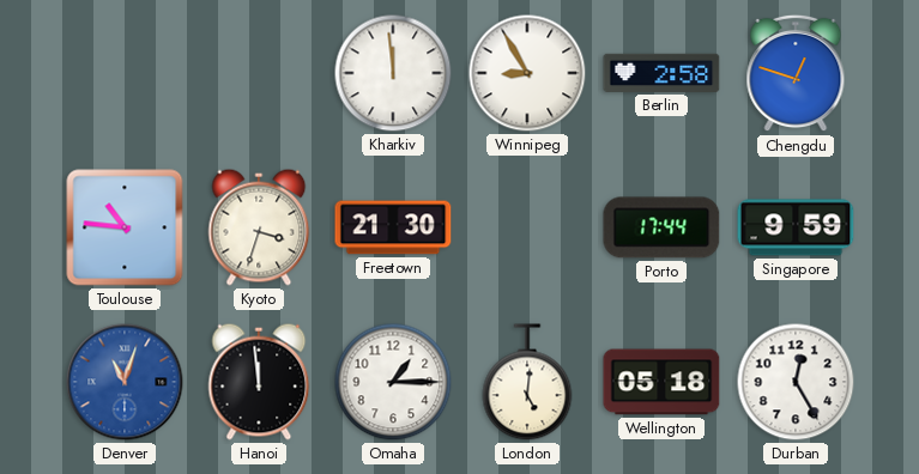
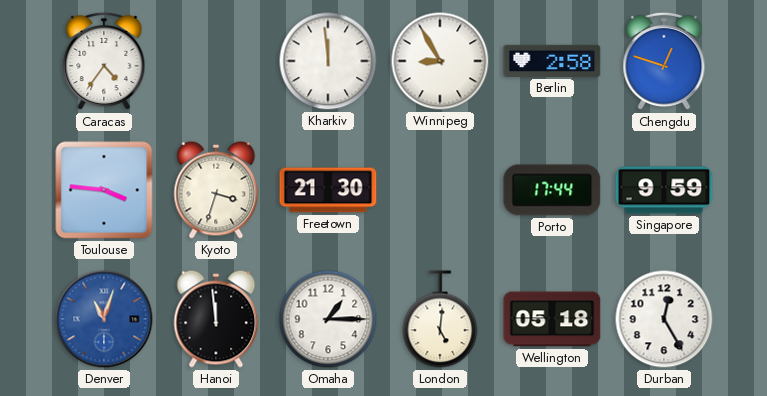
Caracas: none -> 4:36 (104, 61)
Toulouse: 10:46 -> 3:46 (104, 190)
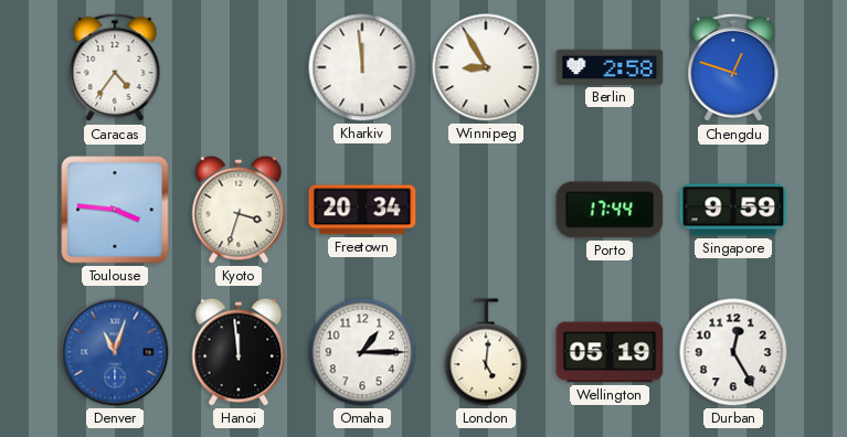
Freetown: 21:30 -> 20:34 (362, 210)
Wellington: 05:18 -> 05:19 (610, 352)
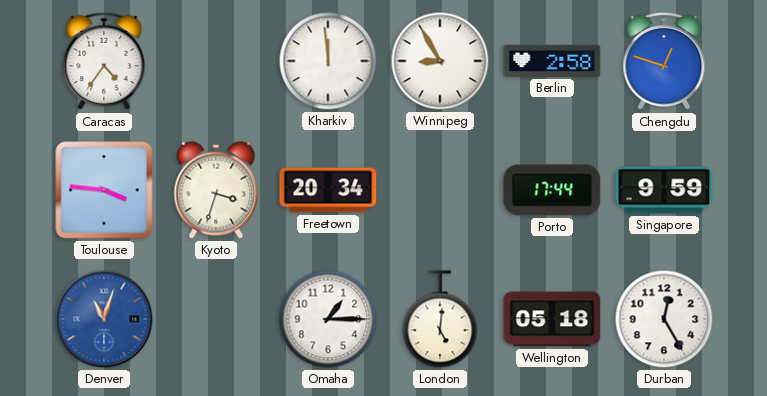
Hanoi: 11:59 -> none (239, 352)
Wellington: 05:19 -> 05:18 (552, 319)
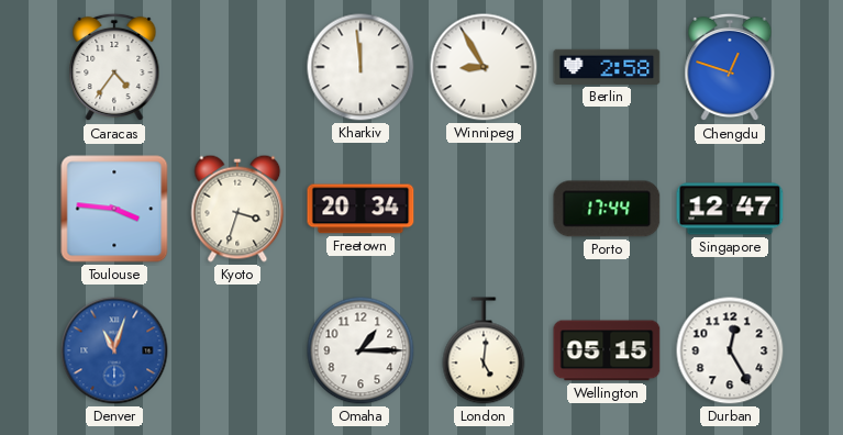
Singapore: 9:59 -> 12:47 (730, 209)
Wellington: 05:18 -> 05:15 (607, 350)
